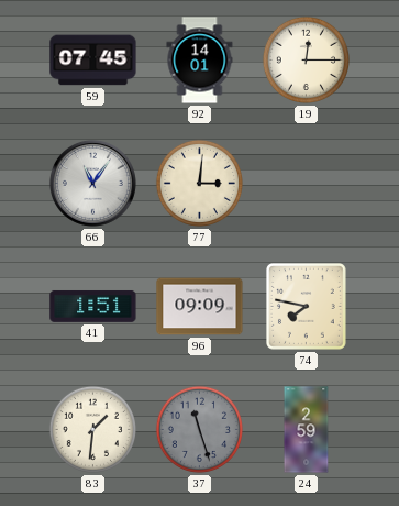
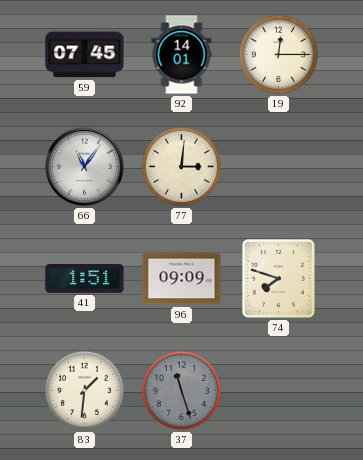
74: 7:47 -> 7:48 (279, 279)
24: 2:59 -> none (307, 430)
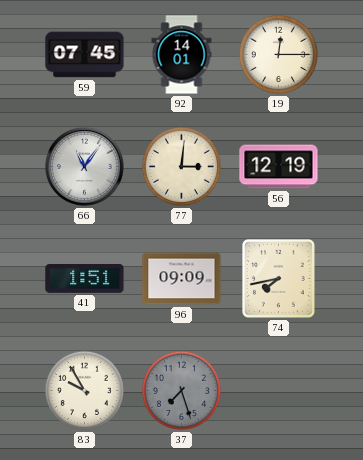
56: none -> 12:19 (279, 167)
74: 7:48 -> 7:43 (279, 279)
83: 1:31 -> 9:55 (84, 390)
37: 11:27 -> 7:27 (181, 390)
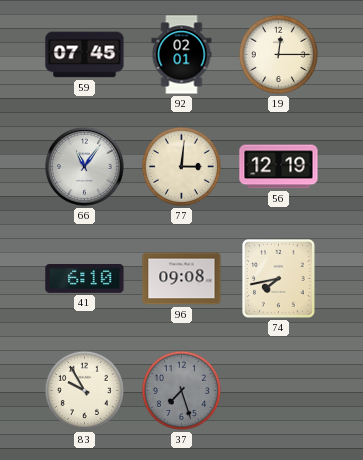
92: 14:01 -> 02:01 (182, 55)
41: 1:51 -> 6:10 (85, 279)
96: 09:09 -> 09:08 (182, 279)
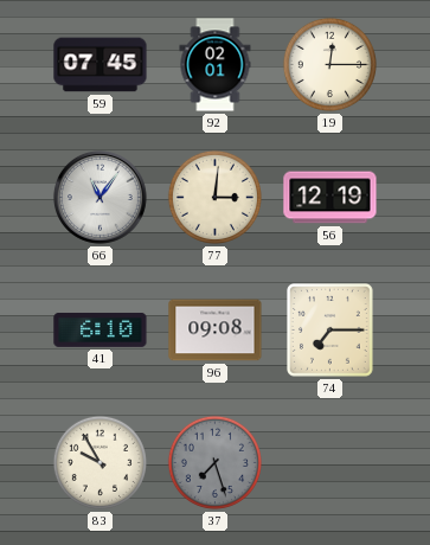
74: 7:43 -> 7:15 (330, 331)
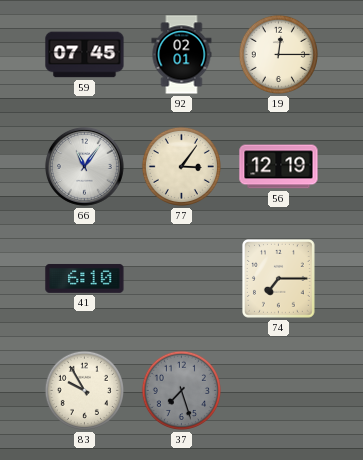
77: 3:01 -> 3:06 (181, 166)
96: 09:08 -> none (216, 331)
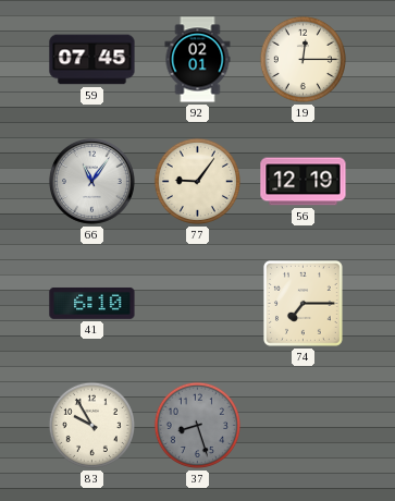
77: 3:06 -> 9:06 (197, 181)
37: 7:27 -> 8:27 (197, 425)
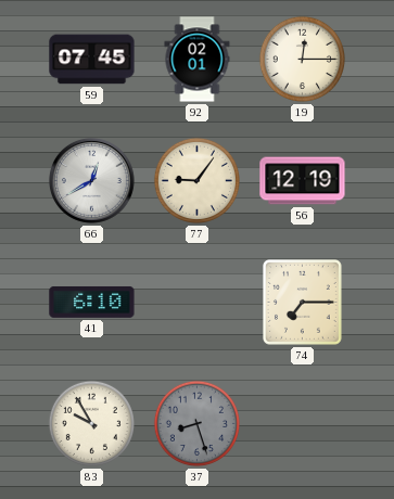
66: 11:06 -> 12:40 (91, 180)
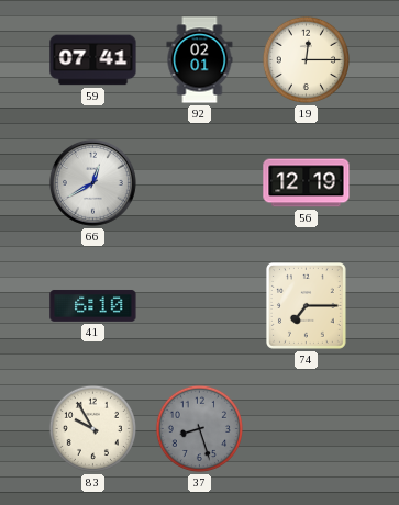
59: 07:45 -> 07:41 (93, 60)
77: 9:06 -> none (196, 180)
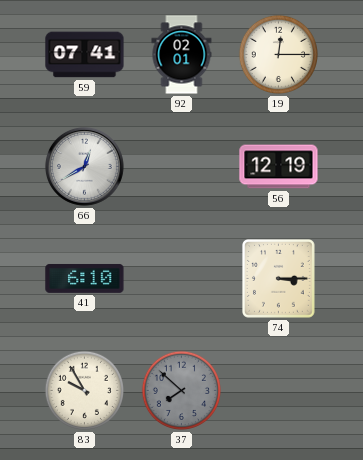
74: 7:15 -> 3:15 (279, 279)
37: 8:27 -> 7:52 (181, 390)
